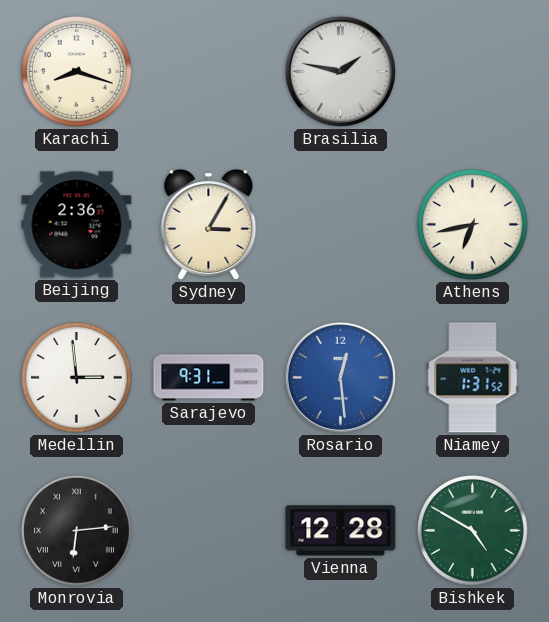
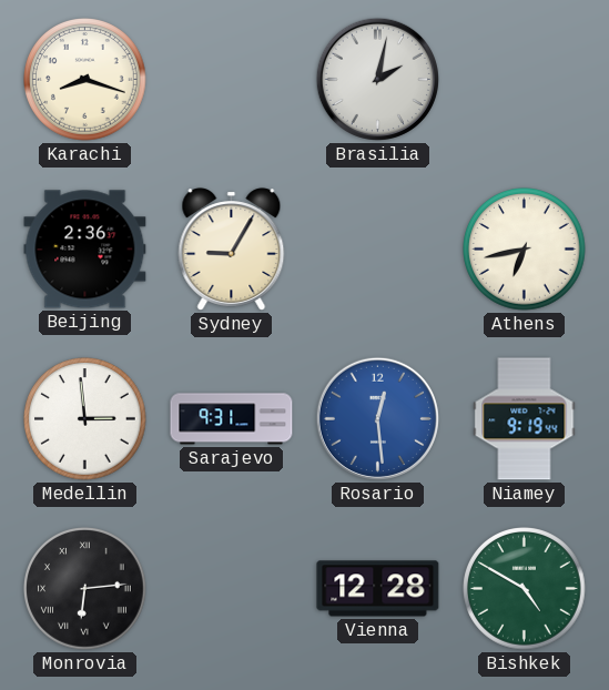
Brasilia: 1:47 -> 2:02 (377, 79)
Sydney: 3:05 -> 9:05 (232, 250)
Niamey: 1:31 -> 9:19 (525, 419)
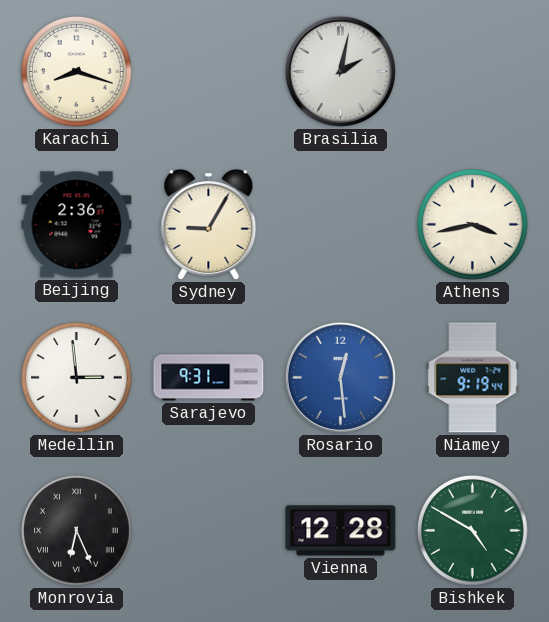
Athens: 6:43 -> 3:43 (473, 225)
Monrovia: 6:14 -> 6:26 (77, 531)
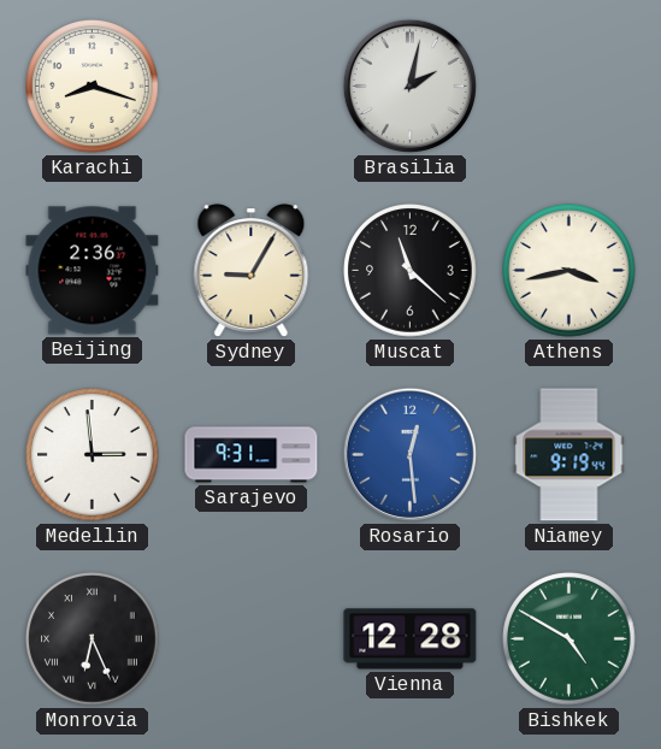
Muscat: none -> 11:22 (411, 271)
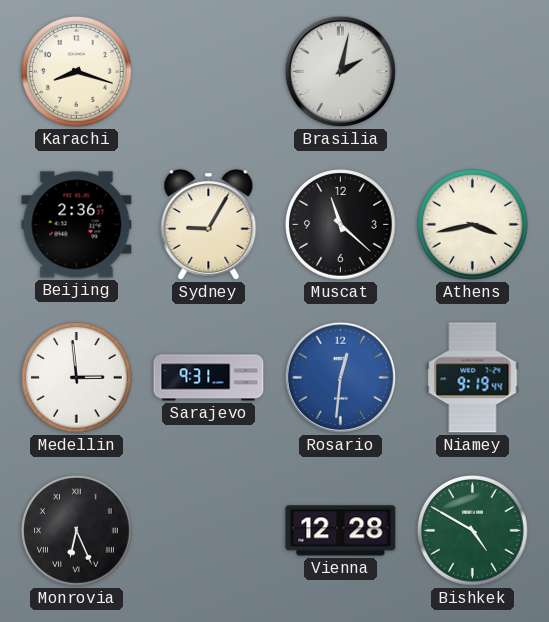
Rosario: 12:29 -> 12:31 (340, 377)
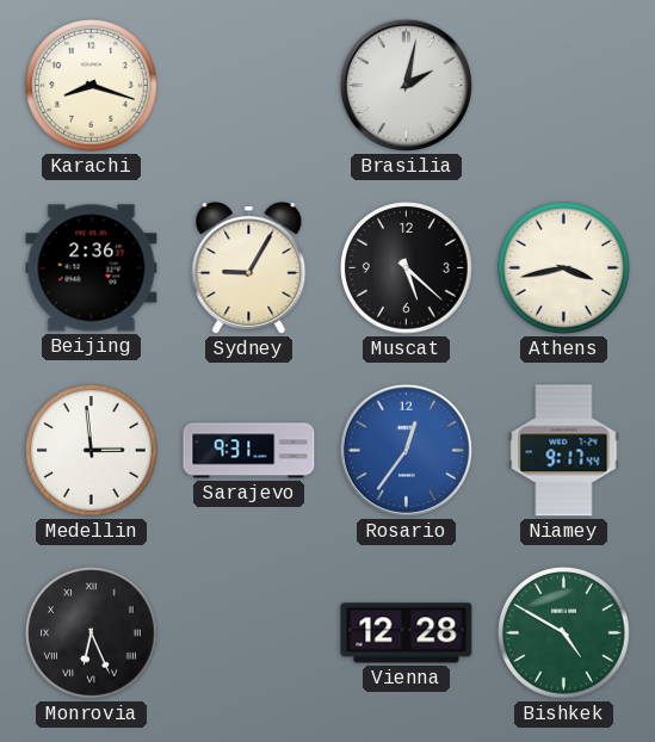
Muscat: 11:22 -> 5:22 (407, 268)
Rosario: 12:31 -> 12:36 (406, 450)
Niamey: 9:19 -> 9:17 (564, 451)
